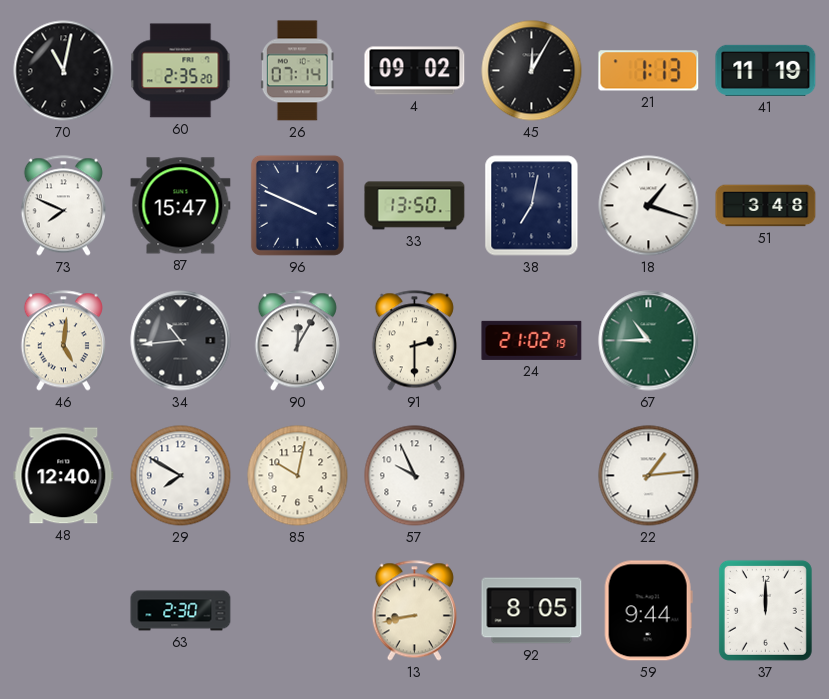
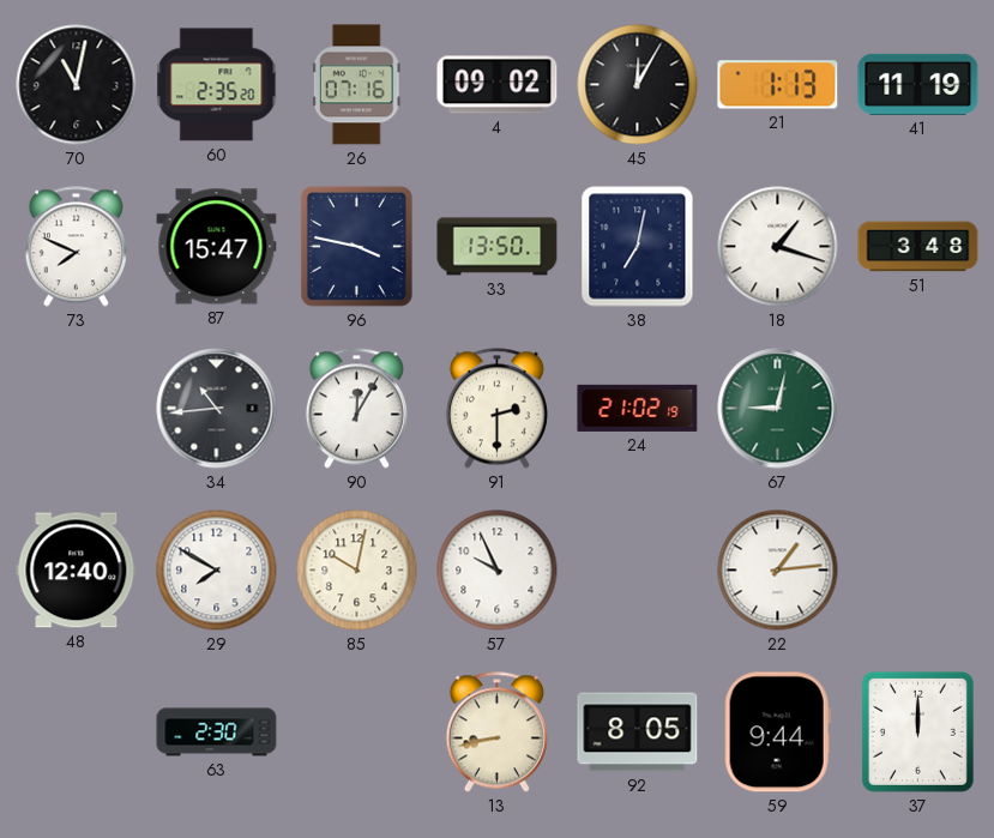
26: 07:14 -> 07:16 (356, 85)
96: 3:49 -> 3:47 (356, 246)
46: 5:01 -> none (63, 341)
67: 10:45 -> 9:02 (778, 409)
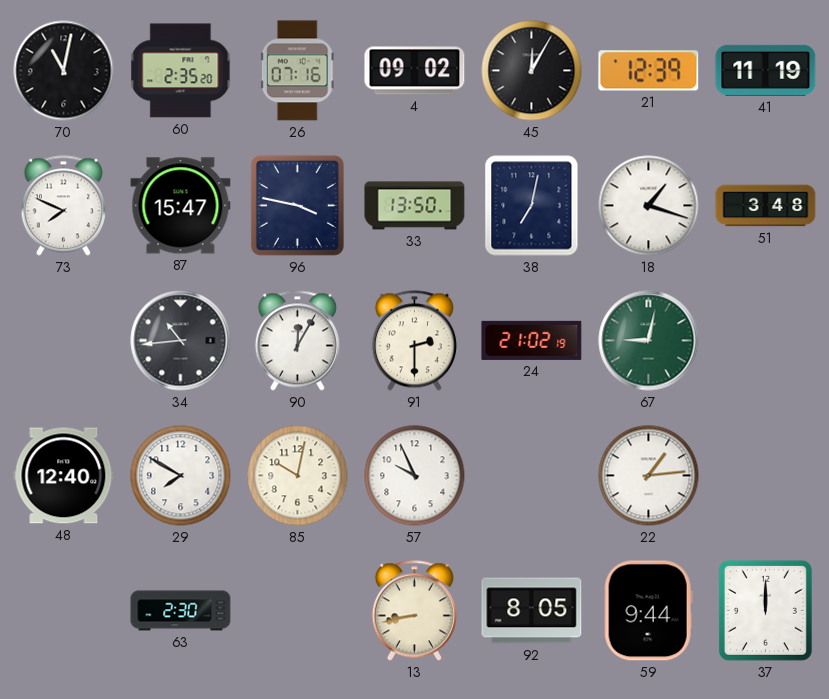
21: 1:13 -> 12:39 (649, 71)
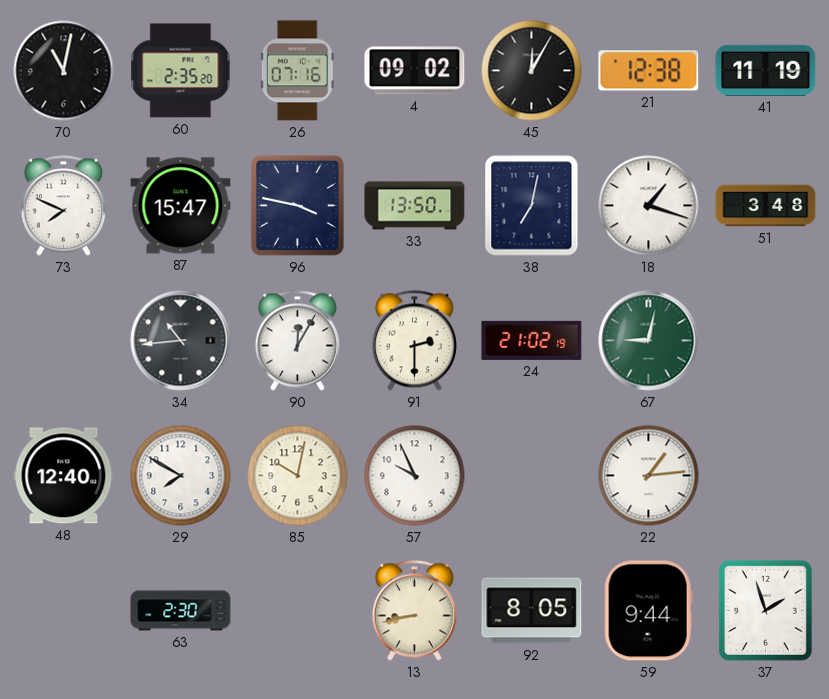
21: 12:39 -> 12:38 (649, 71)
37: 12:00 -> 1:57 (765, 610)
